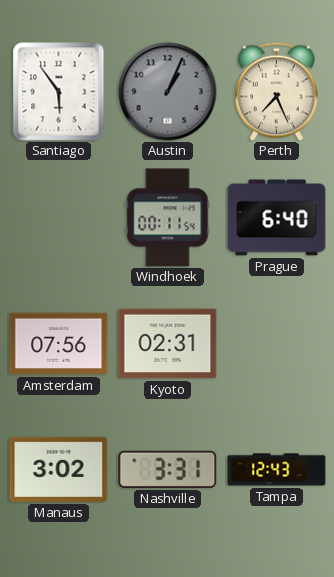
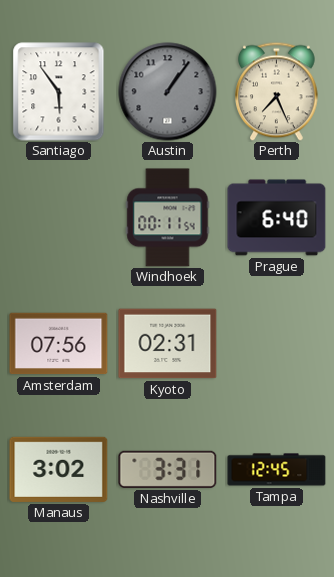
Austin: 1:04 -> 1:06 (168, 92)
Tampa: 12:43 -> 12:45 (277, 470)
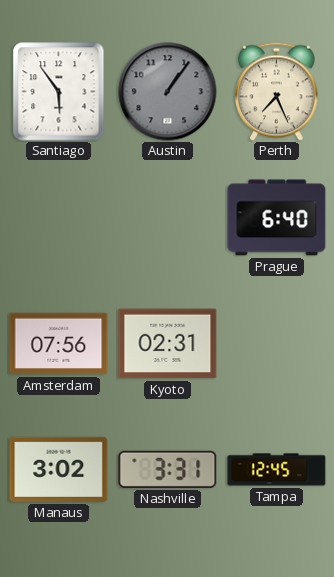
Windhoek: 00:11 -> none (168, 218)
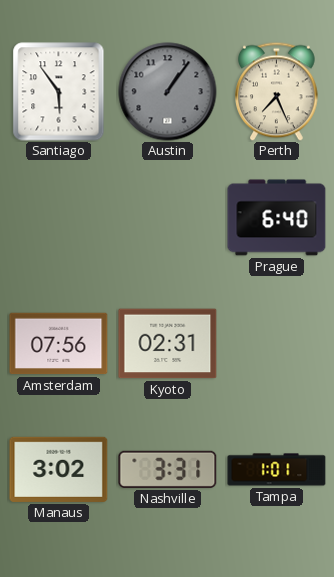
Tampa: 12:45 -> 1:01 (277, 470)
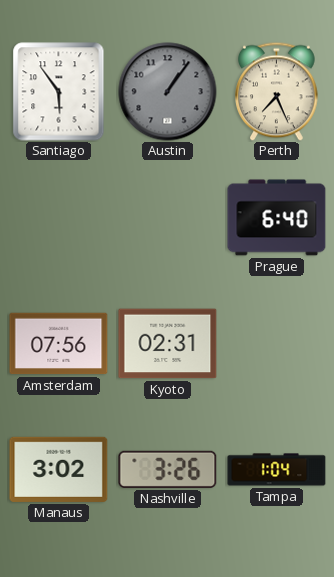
Nashville: 3:31 -> 3:26 (168, 469)
Tampa: 1:01 -> 1:04 (277, 470)
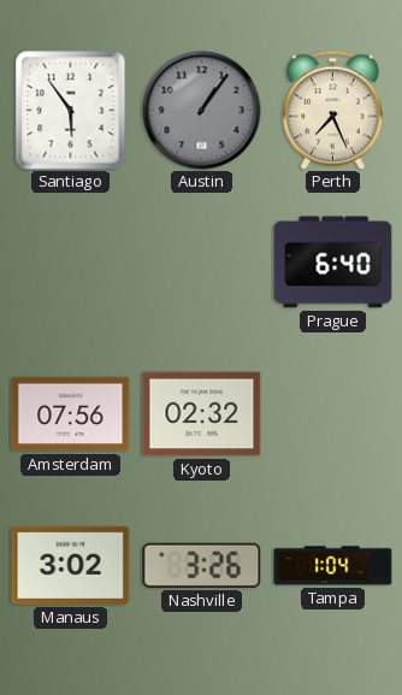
Kyoto: 02:31 -> 02:32 (202, 414)
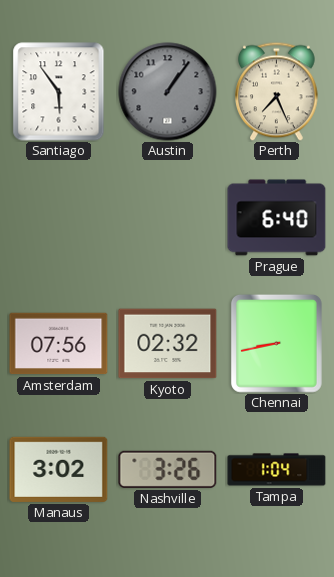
Chennai: none -> 8:43 (276, 343)
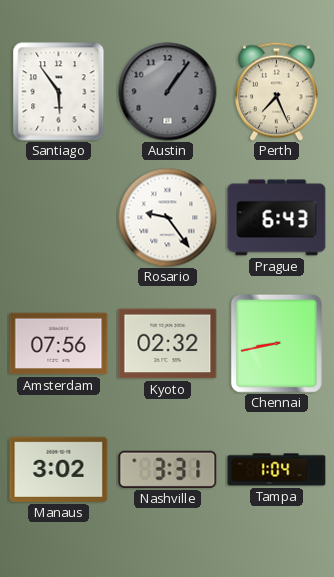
Rosario: none -> 9:24 (168, 218)
Prague: 6:40 -> 6:43 (277, 218)
Nashville: 3:26 -> 3:31 (168, 469)
